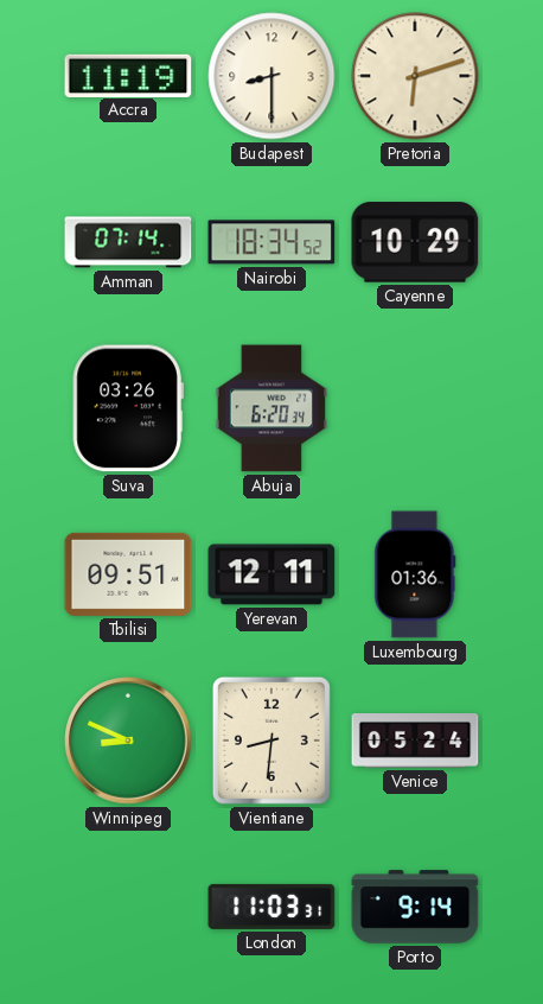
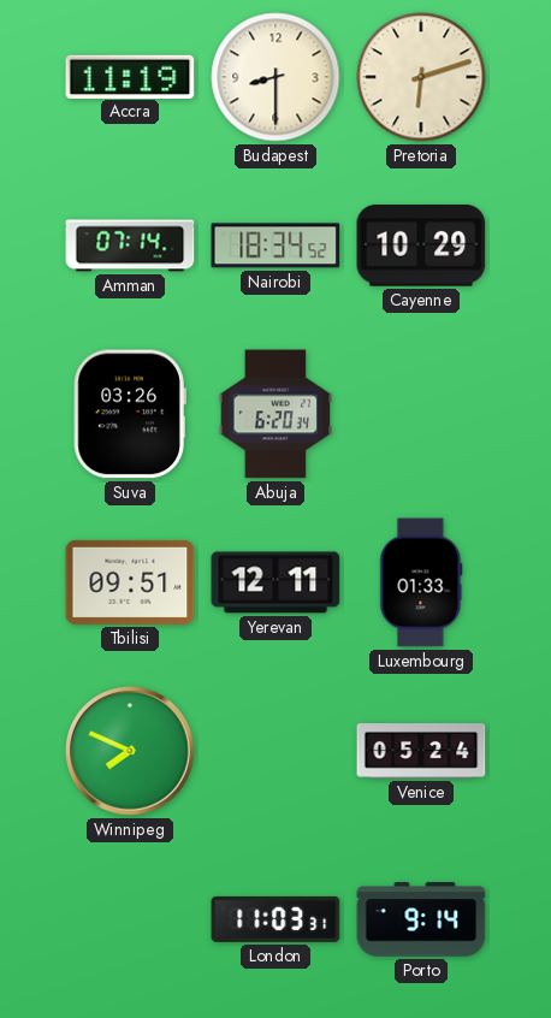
Luxembourg: 01:36 -> 01:33 (421, 582)
Winnipeg: 8:49 -> 7:49 (130, 751)
Vientiane: 8:31 -> none (271, 741)
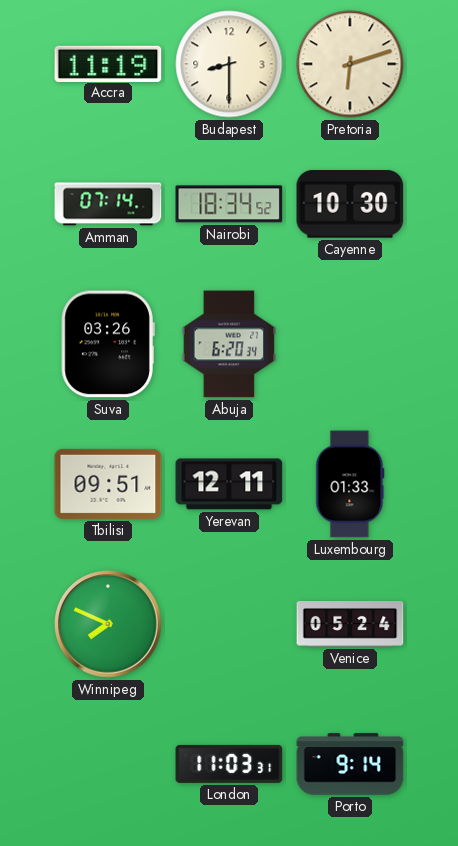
Cayenne: 10:29 -> 10:30 (350, 204)
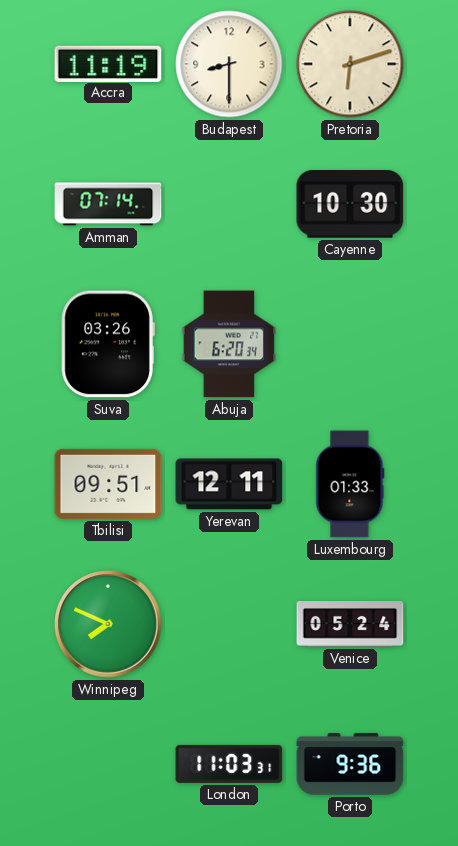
Nairobi: 18:34 -> none (229, 204)
Porto: 9:14 -> 9:36 (350, 764)
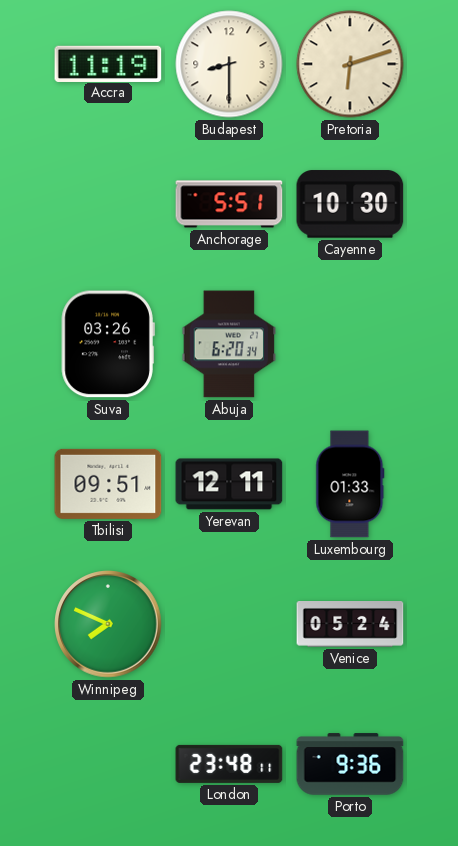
Amman: 07:14 -> none (108, 204)
Anchorage: none -> 5:51 (229, 204)
London: 11:03 -> 23:48 (229, 764)
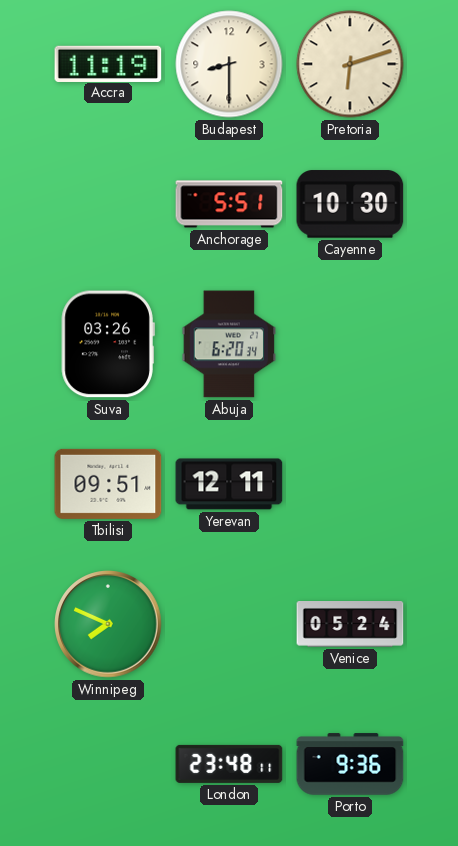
Luxembourg: 01:33 -> none (350, 484)
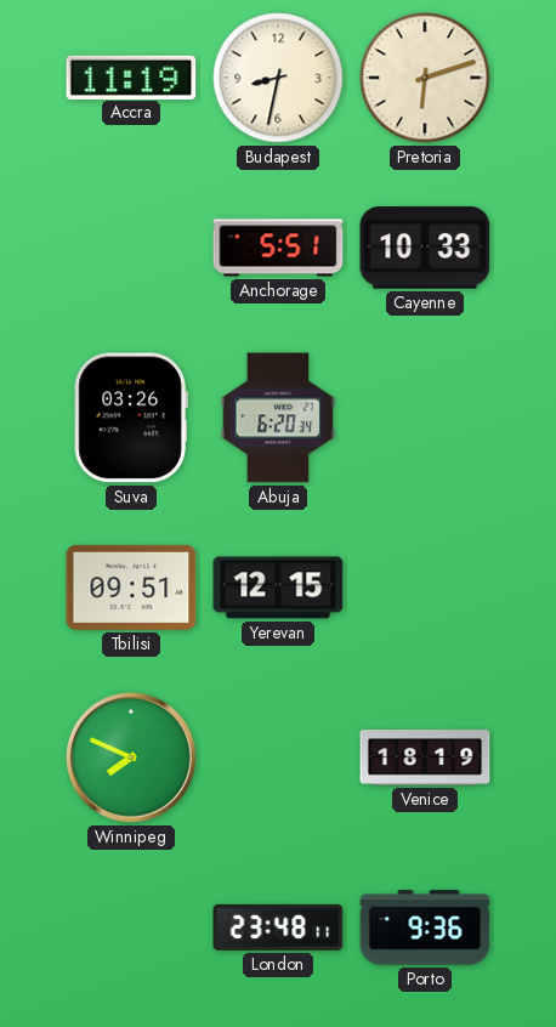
Budapest: 8:30 -> 8:32 (278, 78)
Cayenne: 10:30 -> 10:33 (425, 248)
Yerevan: 12:11 -> 12:15 (278, 588)
Venice: 05:24 -> 18:19 (425, 758)
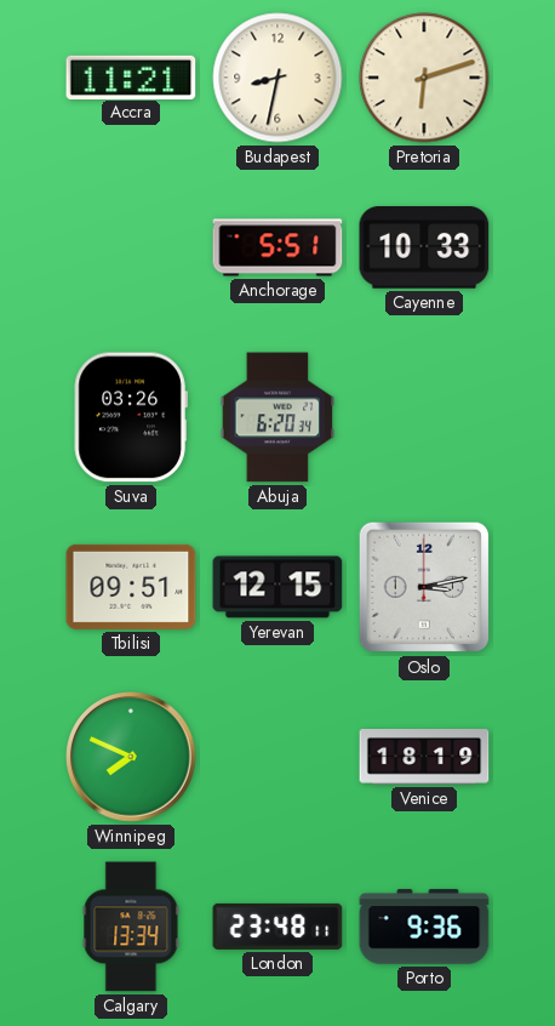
Accra: 11:19 -> 11:21 (131, 76)
Oslo: none -> 3:13 (424, 587)
Calgary: none -> 13:34 (131, 927)
